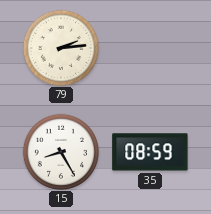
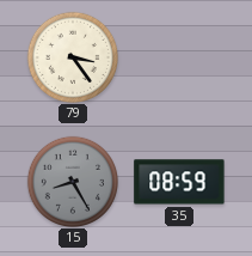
79: 2:14 -> 3:24 (72, 56)
15 dial: white -> grey (72, 181)
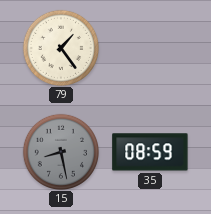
79: 3:24 -> 1:24 (60, 47)
15: 8:25 -> 8:28 (60, 151)
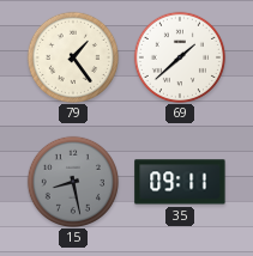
69: none -> 1:38 (179, 56)
35: 08:59 -> 09:11 (180, 182)
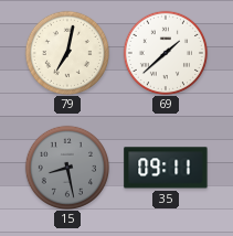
79: 1:24 -> 7:02 (66, 52)
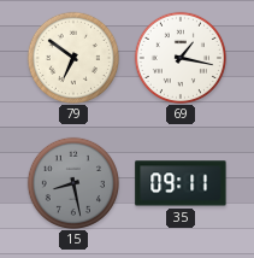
79: 7:02 -> 6:51 (72, 57)
69: 1:38 -> 1:17 (179, 57)
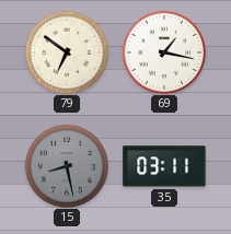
35: 09:11 -> 03:11 (164, 166)
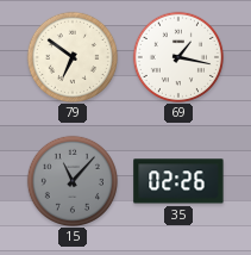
15: 8:28 -> 11:07 (71, 180)
35: 03:11 -> 02:26 (178, 181)
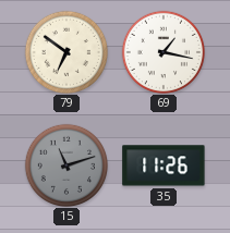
15: 11:07 -> 11:12 (65, 164)
35: 02:26 -> 11:26 (164, 165)
